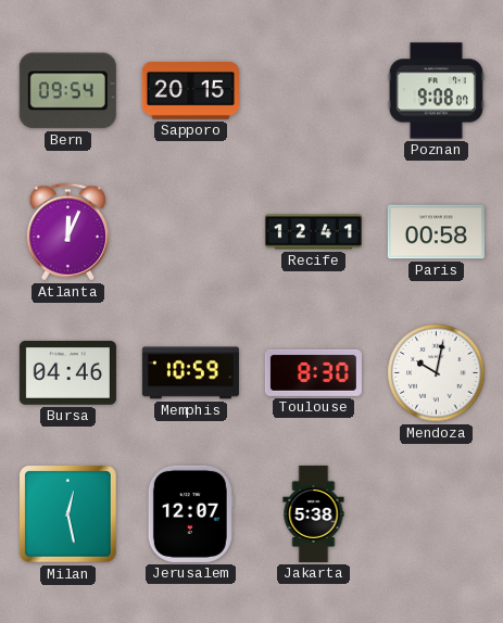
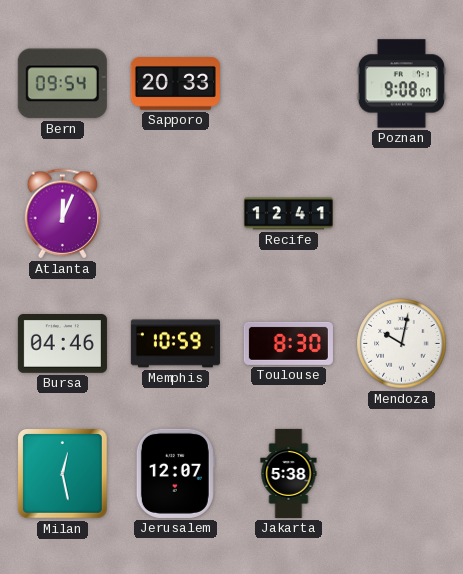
Sapporo: 20:15 -> 20:33 (175, 84)
Paris: 00:58 -> none (436, 232)
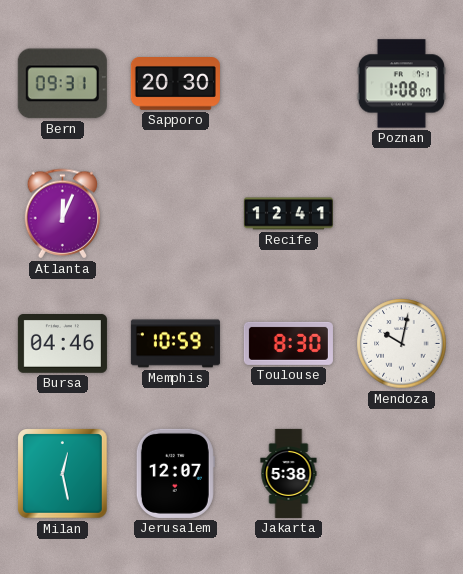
Bern: 09:54 -> 09:31 (62, 84)
Sapporo: 20:33 -> 20:30 (175, 84)
Poznan: 9:08 -> 1:08 (401, 84)
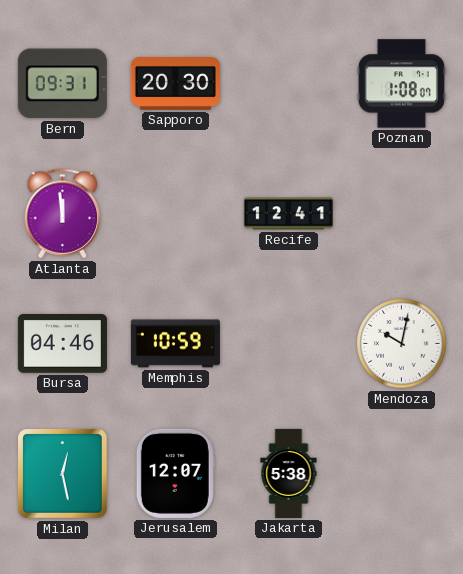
Atlanta: 12:04 -> 11:59 (63, 214)
Toulouse: 8:30 -> none (288, 343)
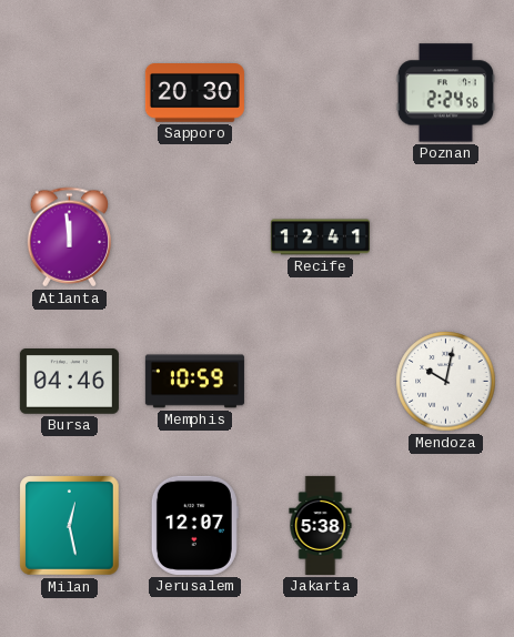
Bern: 09:31 -> none (62, 84)
Poznan: 1:08 -> 2:24 (445, 93)
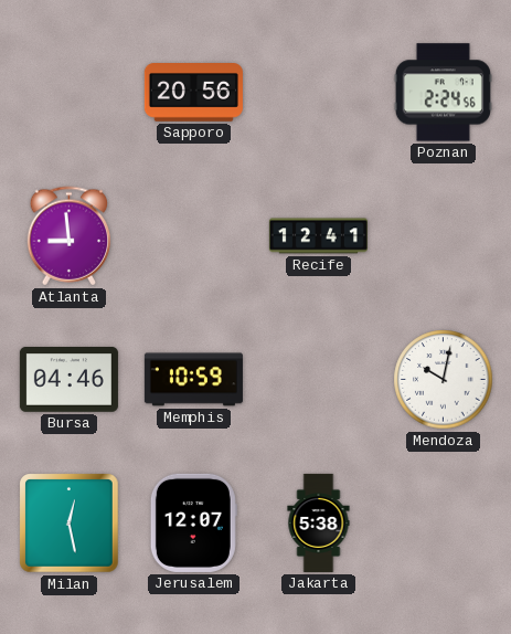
Sapporo: 20:30 -> 20:56 (193, 93)
Atlanta: 11:59 -> 8:59 (70, 236)
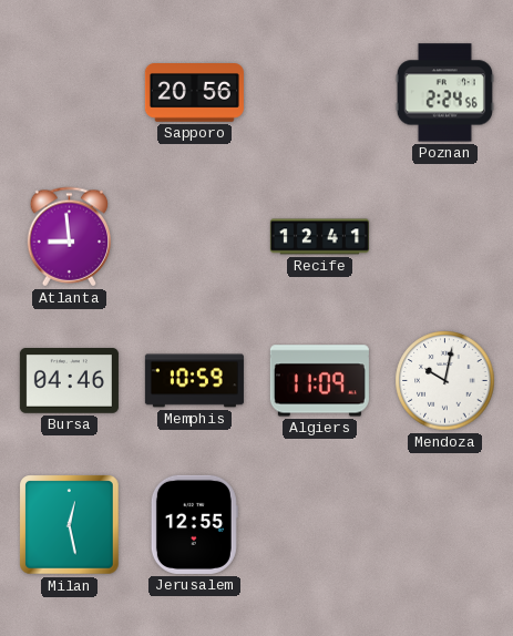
Algiers: none -> 11:09 (319, 381)
Jerusalem: 12:07 -> 12:55 (194, 524)
Jakarta: 5:38 -> none (319, 522)
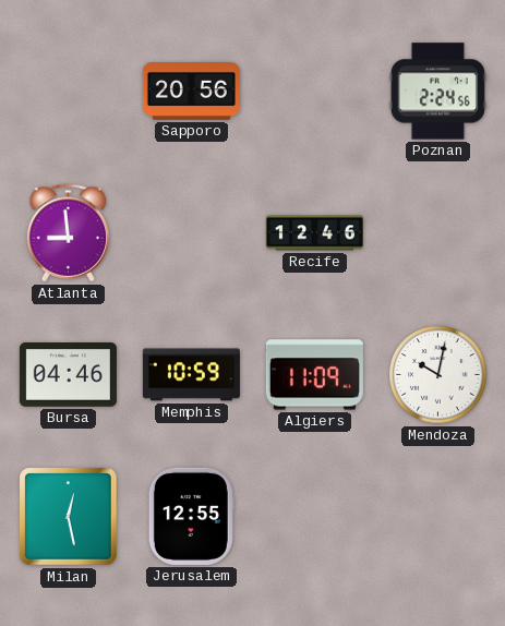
Recife: 12:41 -> 12:46 (314, 233)
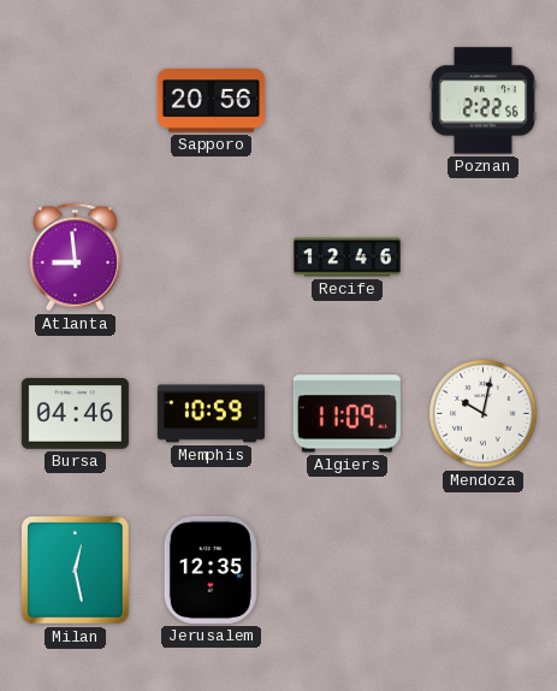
Poznan: 2:24 -> 2:22 (482, 101)
Jerusalem: 12:55 -> 12:35 (211, 569)
